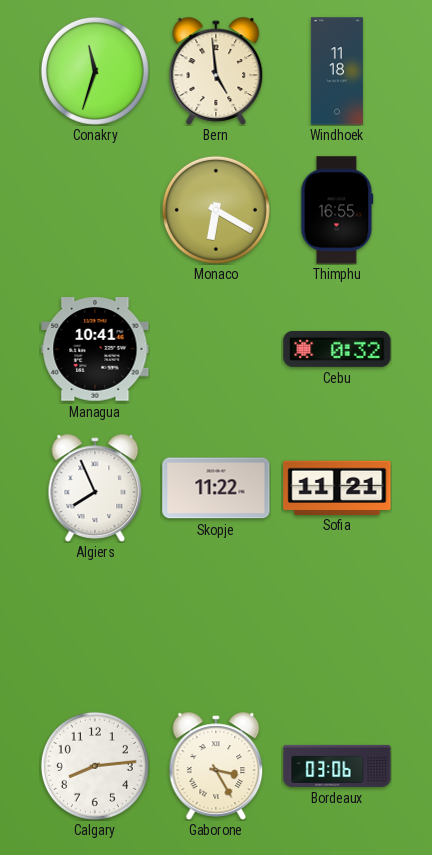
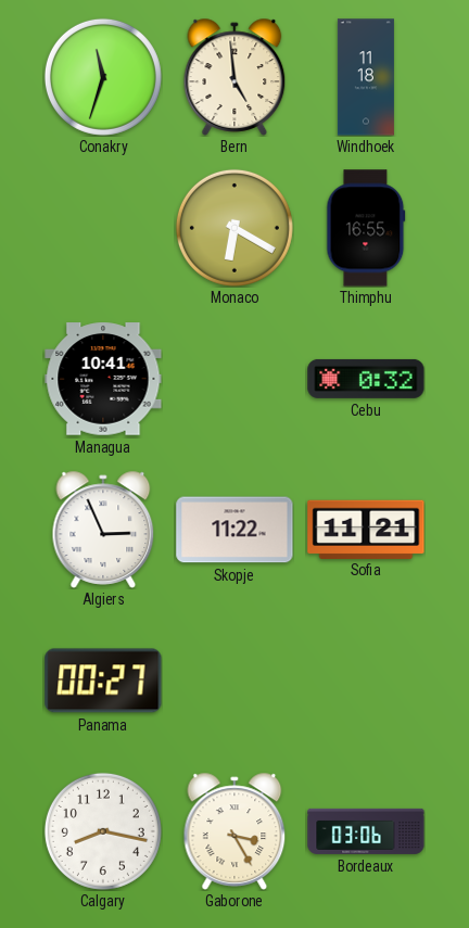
Algiers: 7:56 -> 2:56 (103, 530)
Panama: none -> 00:27 (103, 681)
Calgary: 8:14 -> 8:17 (103, 831)
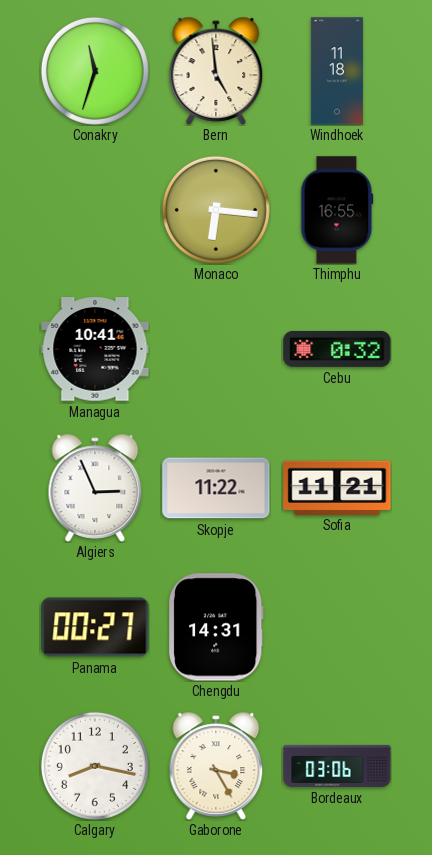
Monaco: 6:20 -> 6:16 (216, 210)
Chengdu: none -> 14:31 (217, 627)
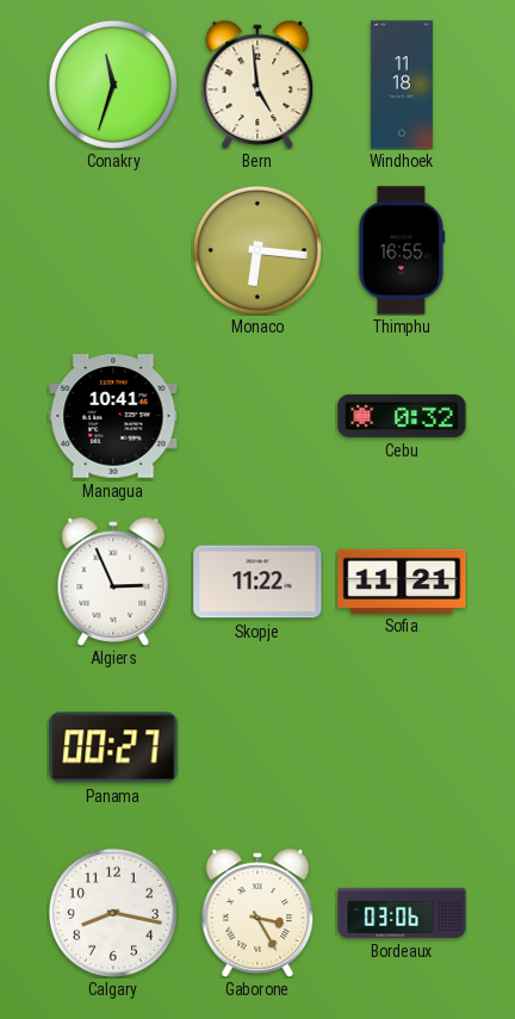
Chengdu: 14:31 -> none (217, 627)
